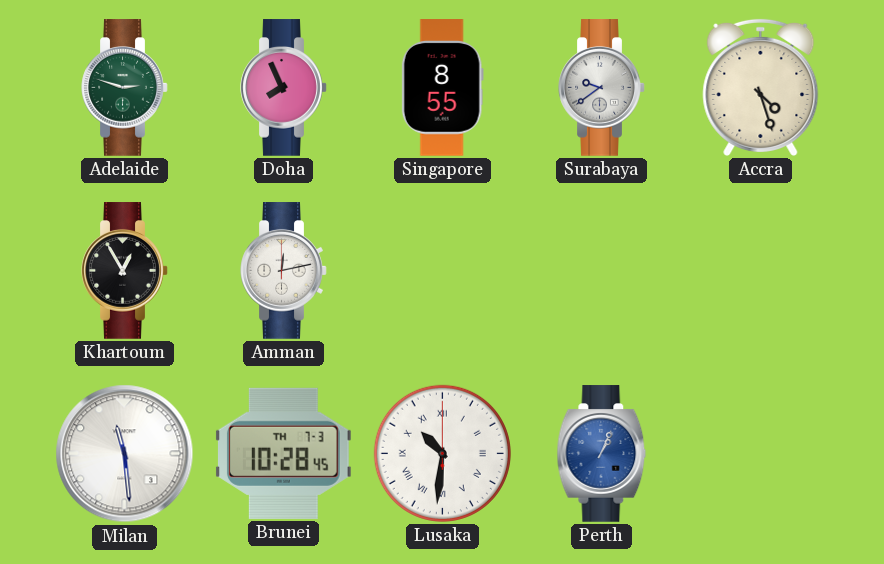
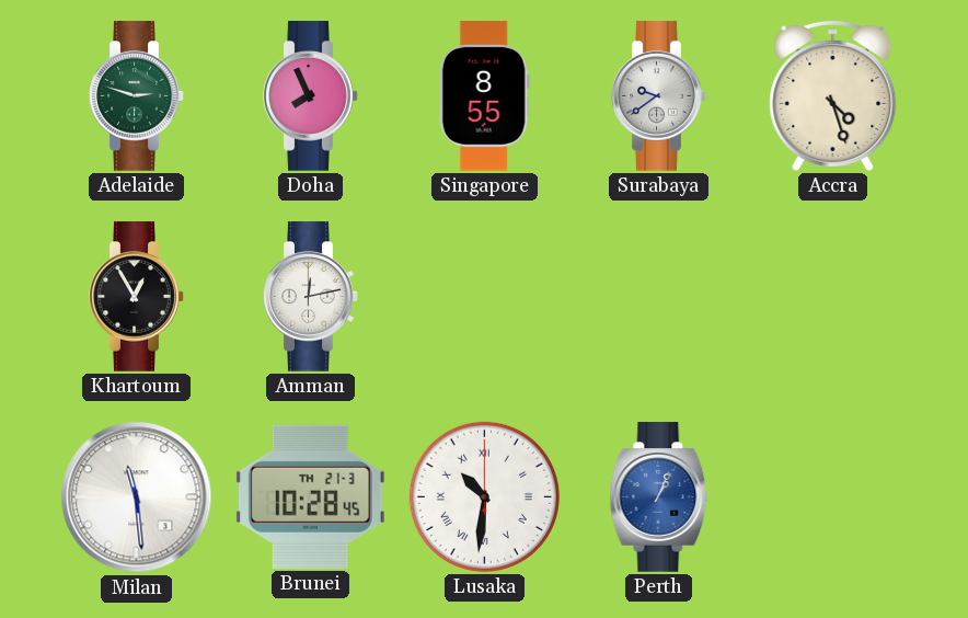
Brunei date: TH 7-3 -> TH 21-3 (310, 496)
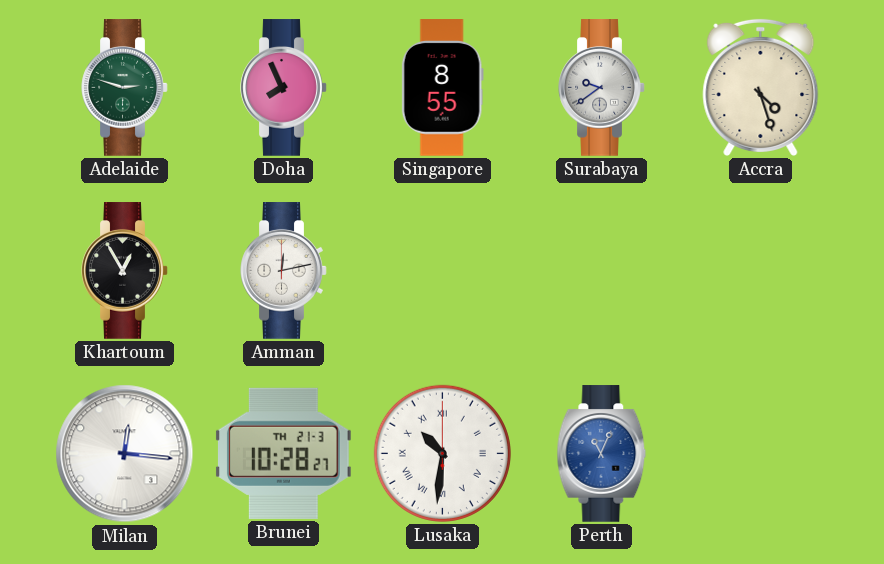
Milan: 11:29 -> 12:16 (125, 454)
Brunei: 10:28:45 -> 10:28:27 (283, 453)
Perth: 1:04 -> 11:04 (602, 454)
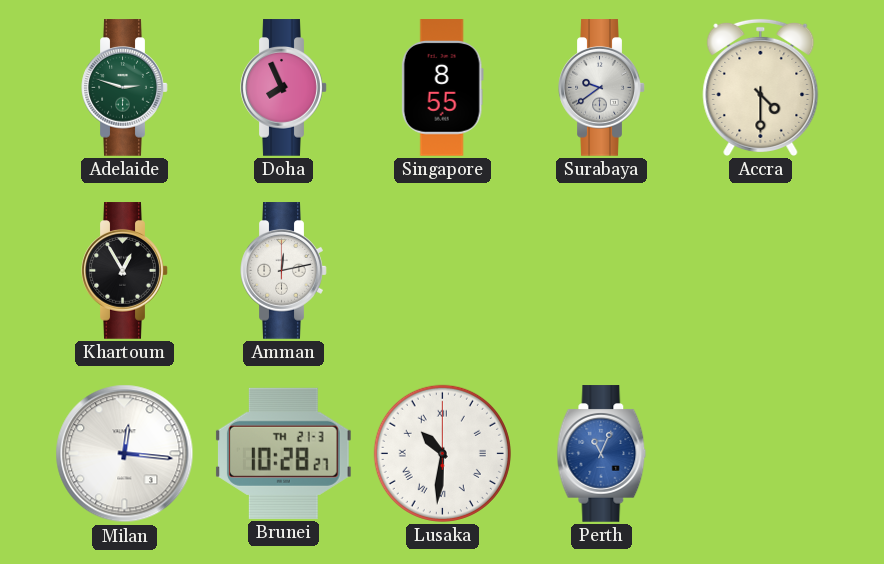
Accra: 4:27 -> 4:30 (761, 87)
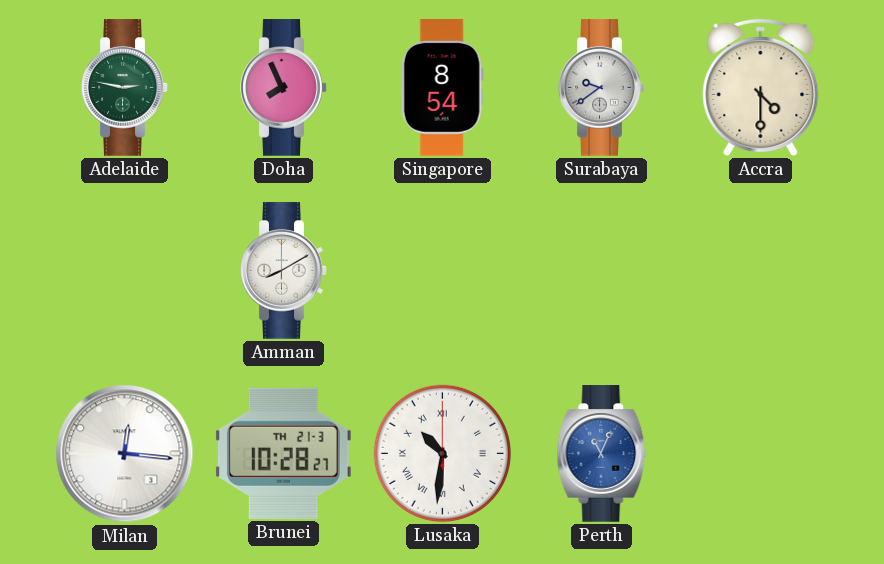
Adelaide: 2:48 -> 2:47 (125, 88)
Singapore: 8:55 -> 8:54 (442, 88)
Khartoum: 12:55 -> none (125, 271)
Amman: 12:13 -> 8:10 (284, 271)
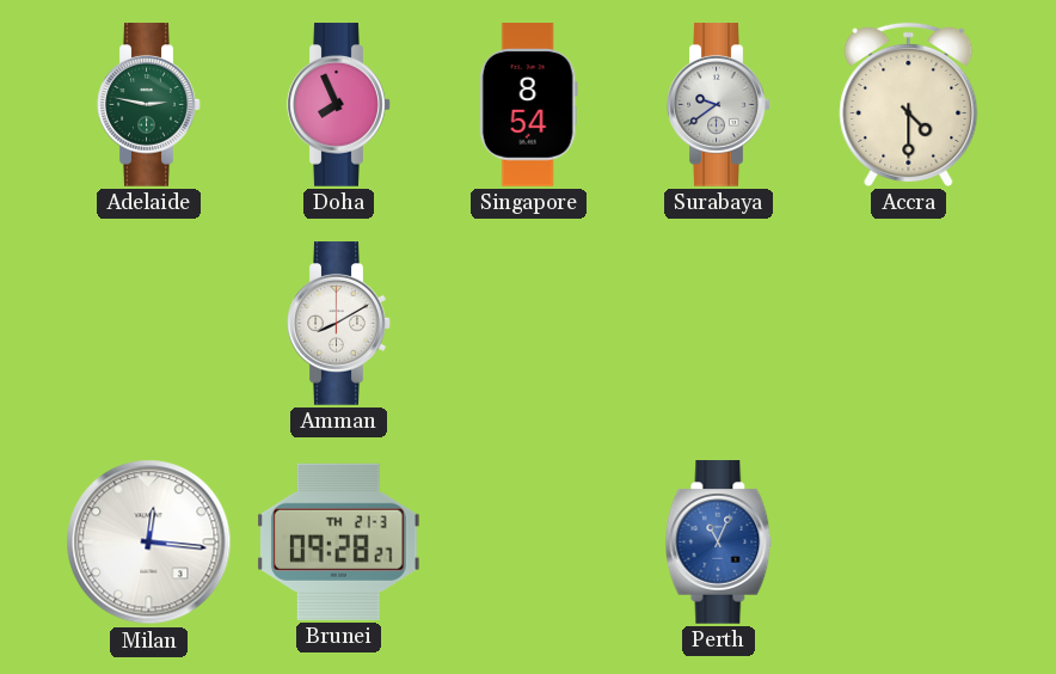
Brunei: 10:28 -> 09:28 (338, 541)
Lusaka: 10:31 -> none (442, 453)
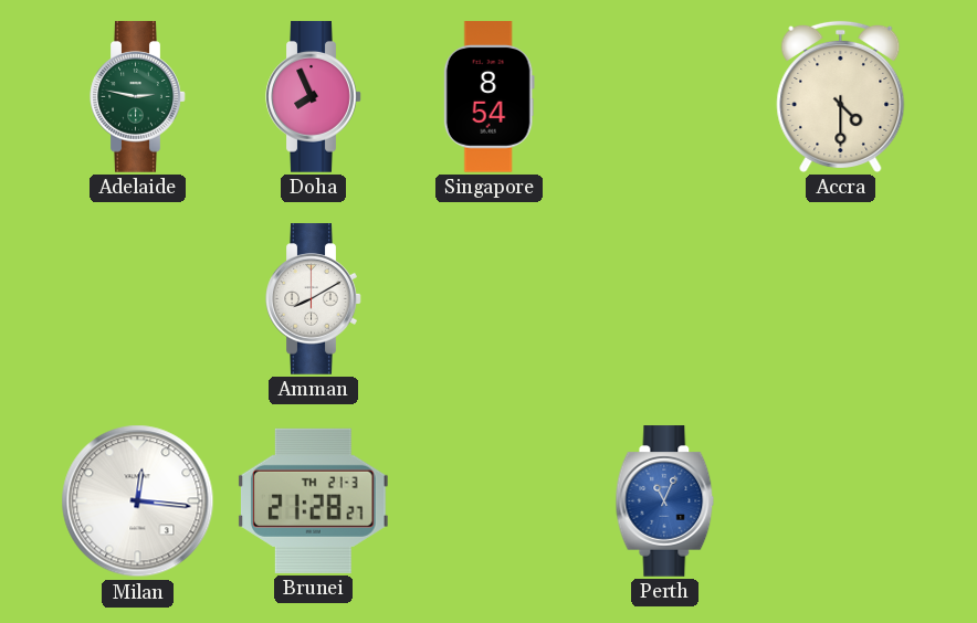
Surabaya: 9:39 -> none (719, 105)
Brunei: 09:28 -> 21:28 (313, 500)
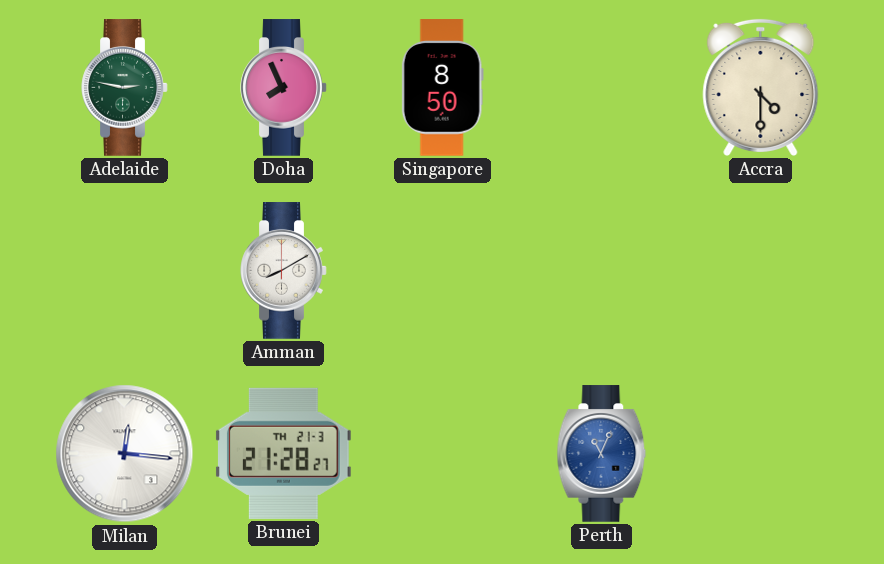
Singapore: 8:54 -> 8:50 (442, 88)
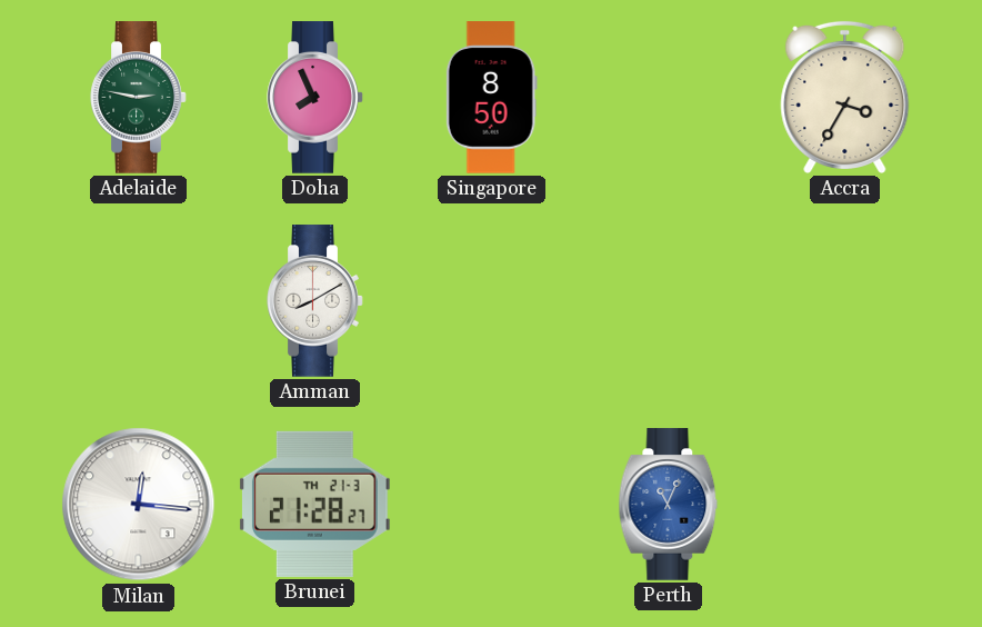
Accra: 4:30 -> 3:35 (845, 97)
